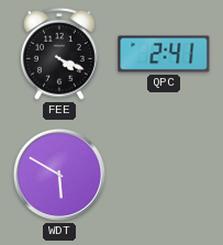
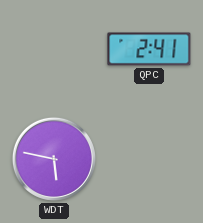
FEE: 4:19 -> none (59, 54)
WDT: 5:50 -> 5:47 (54, 159)
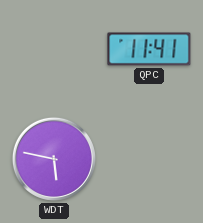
QPC: 2:41 -> 11:41 (149, 49)
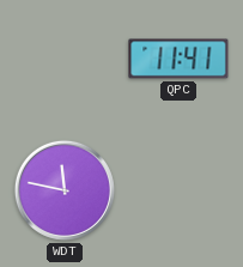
WDT: 5:47 -> 11:47 (65, 190)
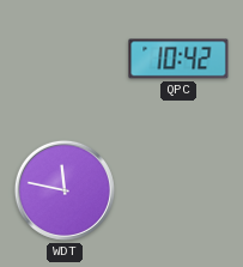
QPC: 11:41 -> 10:42 (178, 59)
